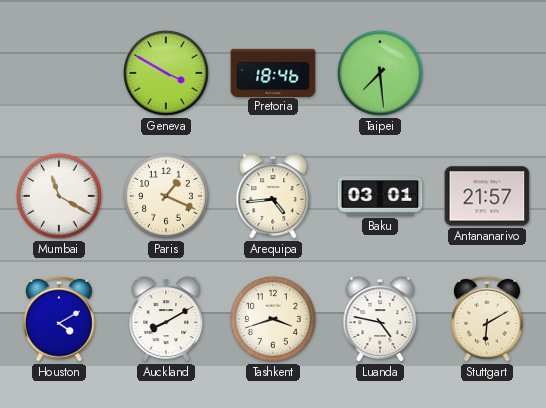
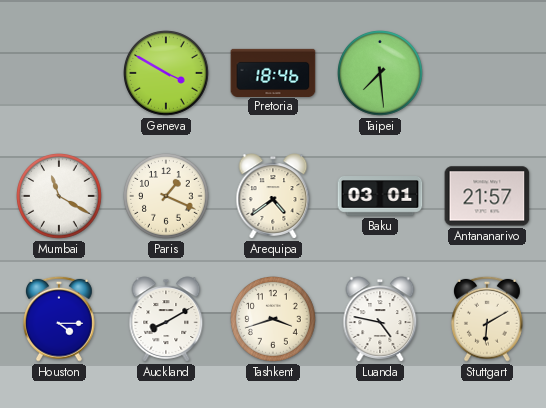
Arequipa: 4:44 -> 4:39 (273, 196)
Houston: 4:10 -> 4:15 (60, 319)
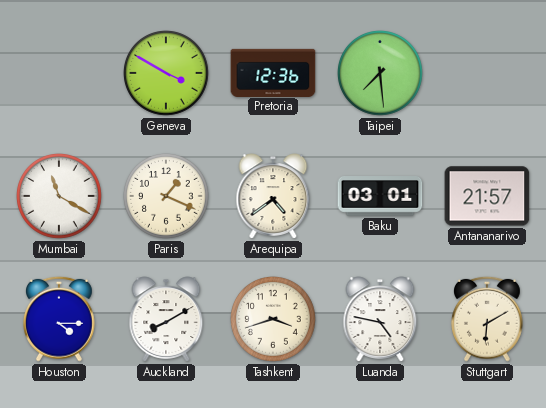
Pretoria: 18:46 -> 12:36 (273, 72)
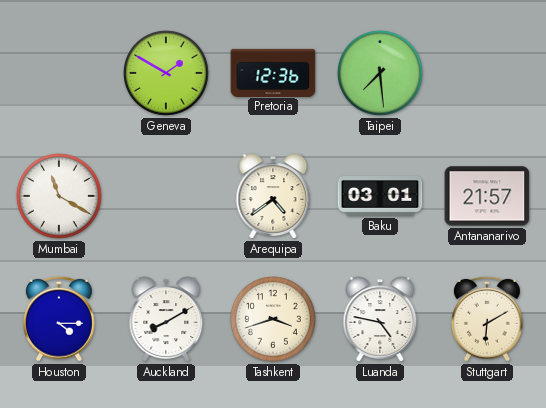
Geneva: 3:50 -> 1:50 (167, 74)
Paris: 1:19 -> none (167, 197)
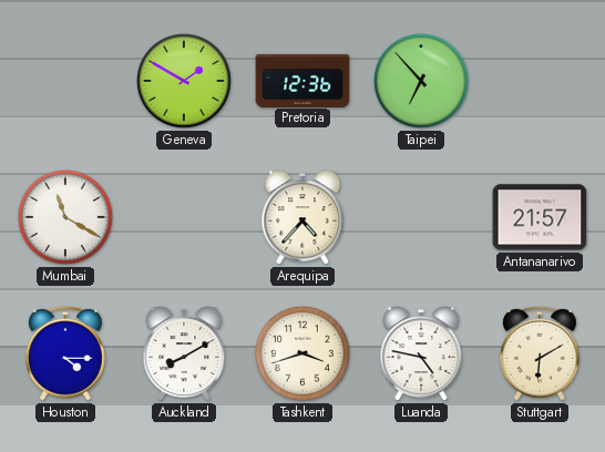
Taipei: 7:29 -> 6:53 (422, 82)
Arequipa: 4:39 -> 4:37 (302, 217)
Baku: 03:01 -> none (380, 197)
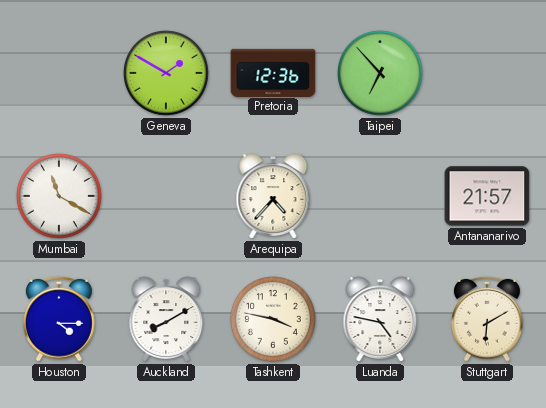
Tashkent: 3:42 -> 3:47 (274, 320)
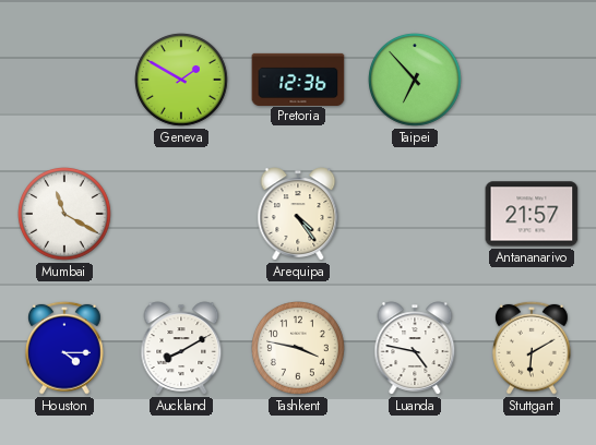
Arequipa: 4:37 -> 4:24 (298, 214)
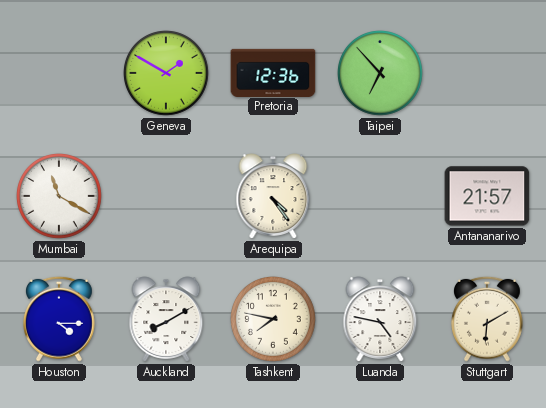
Tashkent: 3:47 -> 7:47 (274, 320)
